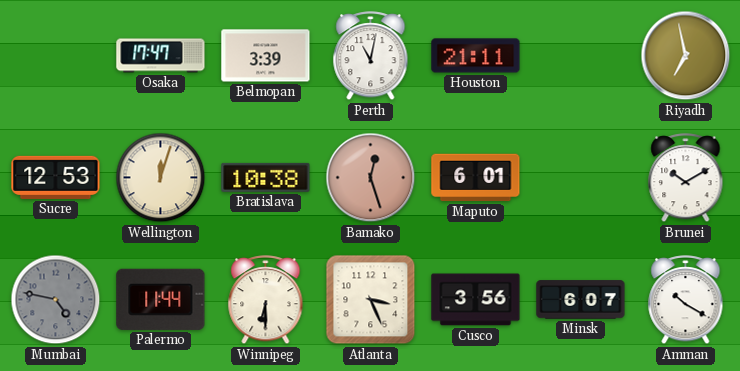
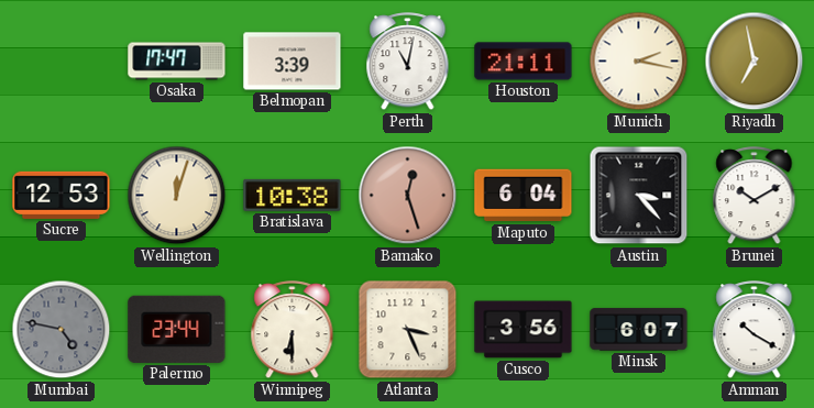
Munich: none -> 2:17 (639, 62)
Maputo: 6:01 -> 6:04 (524, 196)
Austin: none -> 3:23 (639, 196)
Palermo: 11:44 -> 23:44 (177, 329)
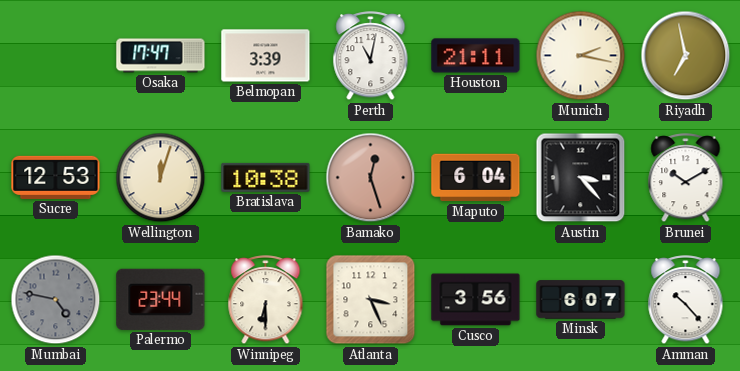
Amman: 10:20 -> 10:23 (686, 300)
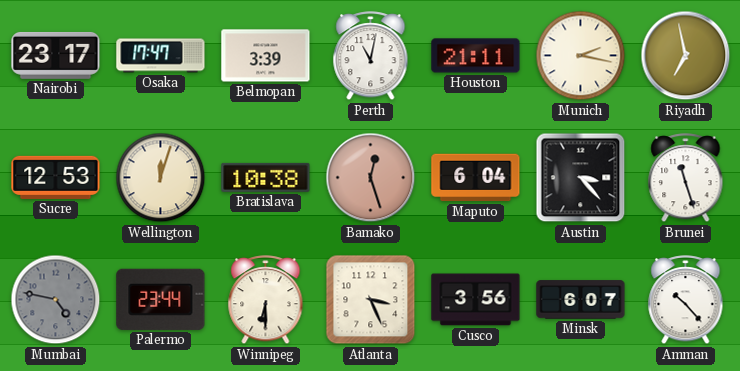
Nairobi: none -> 23:17 (56, 55)
Brunei: 10:10 -> 11:27 (686, 178)
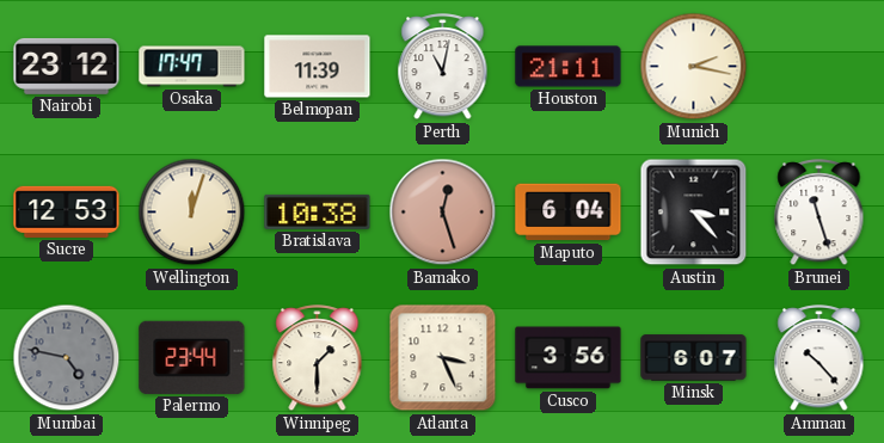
Nairobi: 23:17 -> 23:12 (67, 66)
Belmopan: 3:39 -> 11:39 (318, 67)
Riyadh: 6:58 -> none (686, 56)
Winnipeg: 6:30 -> 1:30 (318, 358)
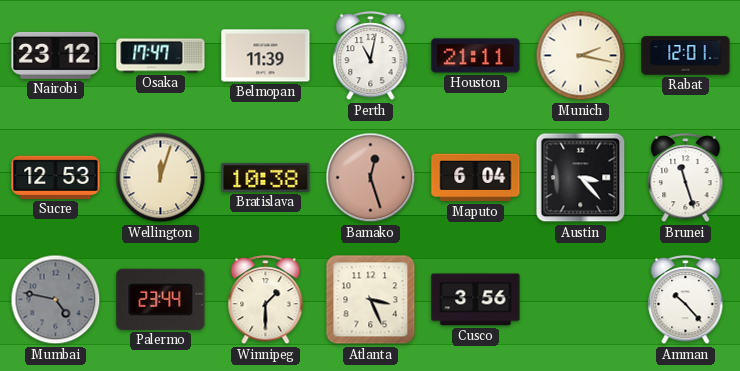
Rabat: none -> 12:01 (686, 56)
Minsk: 6:07 -> none (694, 358)
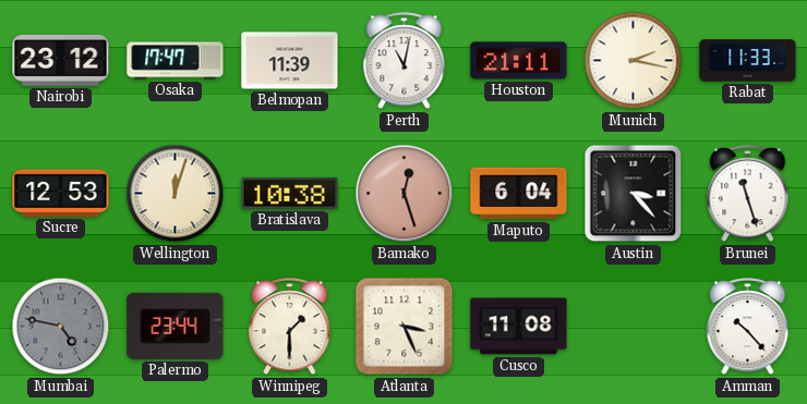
Rabat: 12:01 -> 11:33 (748, 61)
Cusco: 3:56 -> 11:08 (519, 327)
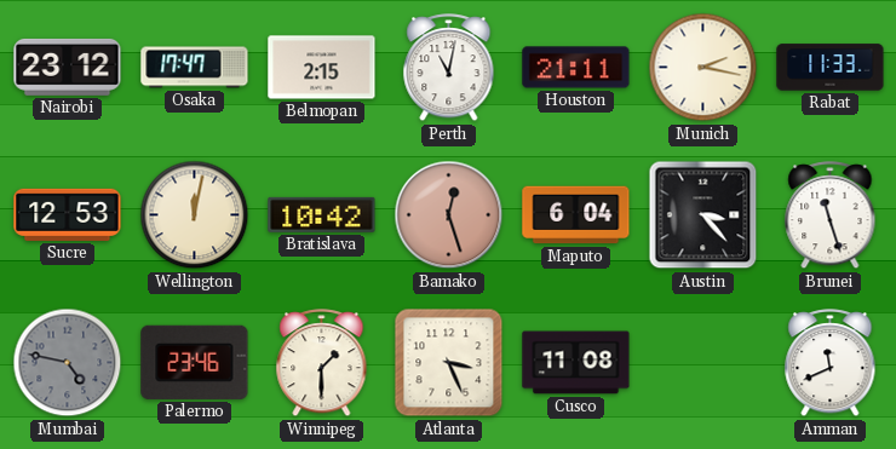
Belmopan: 11:39 -> 2:15 (322, 68)
Wellington: 12:03 -> 12:02 (195, 215)
Bratislava: 10:38 -> 10:42 (322, 214)
Palermo: 23:44 -> 23:46 (195, 362)
Amman: 10:23 -> 11:41 (831, 363)
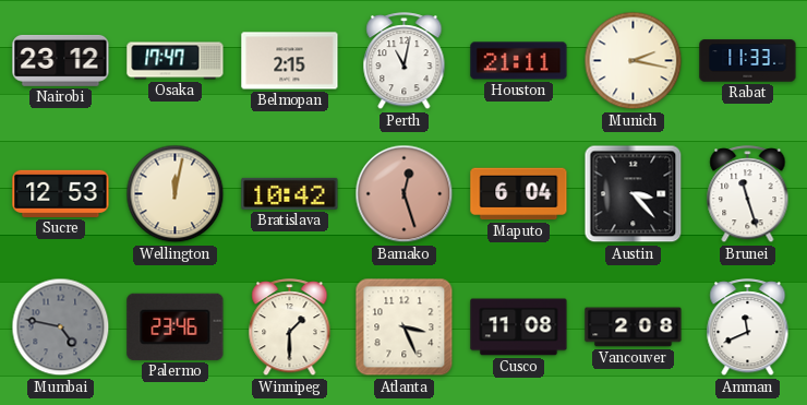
Vancouver: none -> 2:08 (634, 327)
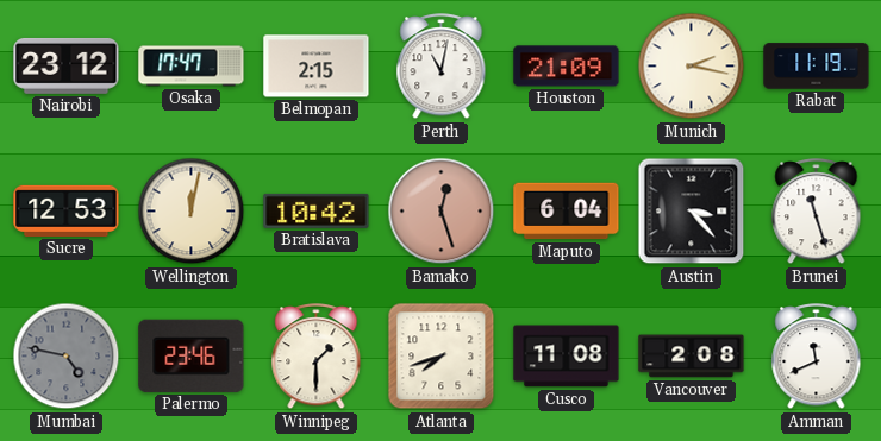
Houston: 21:11 -> 21:09 (567, 67)
Rabat: 11:33 -> 11:19 (817, 67)
Atlanta: 3:26 -> 7:42 (442, 357)
